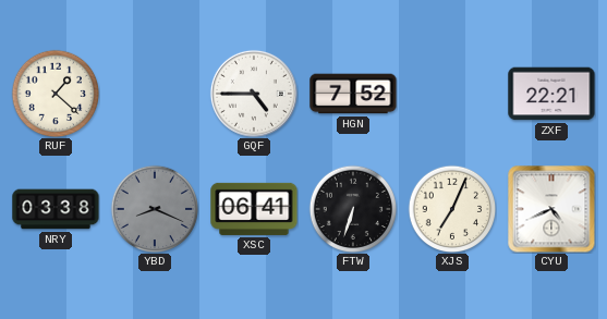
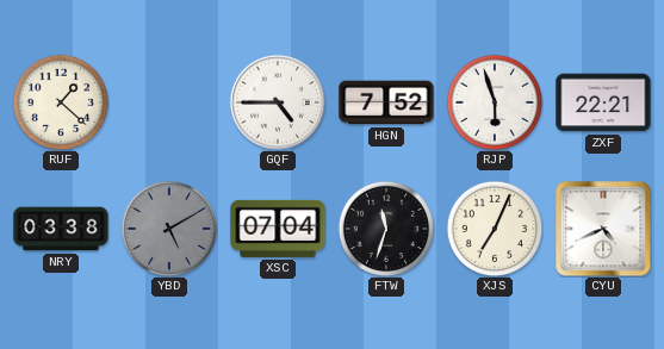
RJP: none -> 5:57 (495, 102)
YBD: 8:19 -> 5:10 (169, 229)
XSC: 06:41 -> 07:04 (278, 229)
FTW: 6:33 -> 11:33 (386, 229)
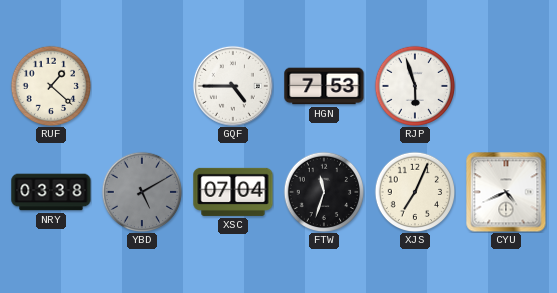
HGN: 7:52 -> 7:53 (324, 86)
ZXF: 22:21 -> none (603, 102)
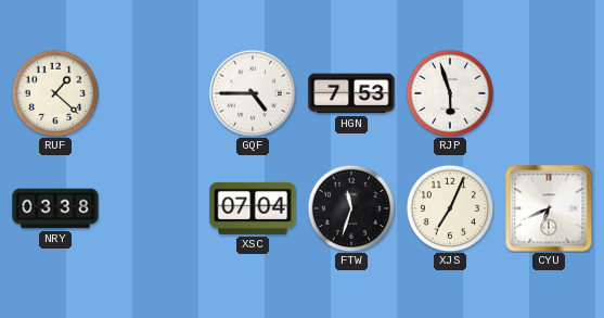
YBD: 5:10 -> none (142, 192)
CYU: 4:41 -> 6:41 (549, 208)
